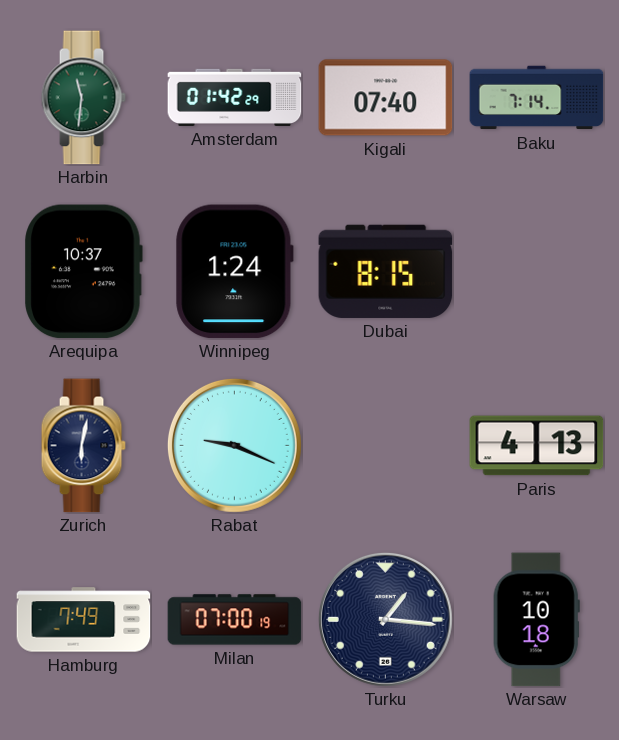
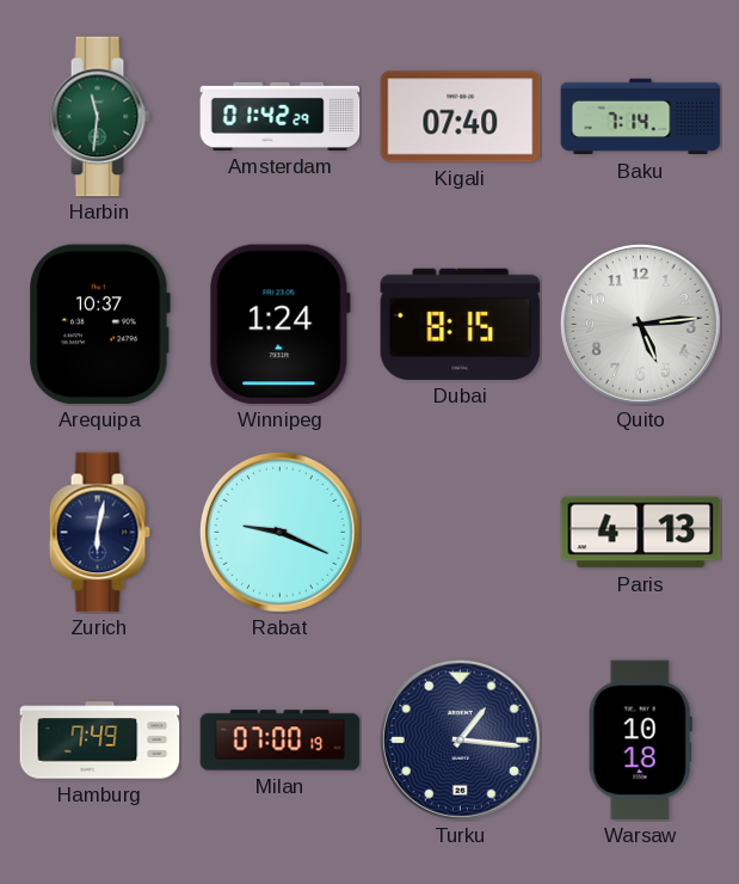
Quito: none -> 5:14 (640, 324)
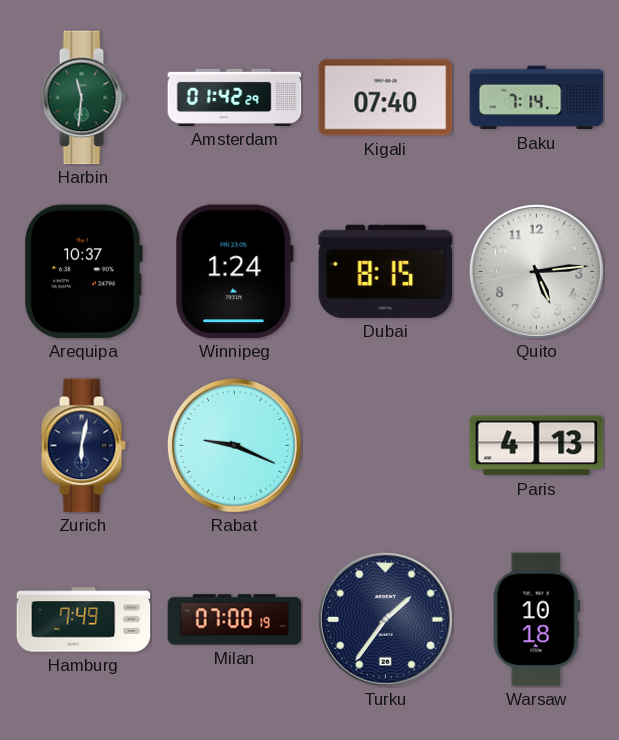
Turku: 1:16 -> 1:36 (385, 619)
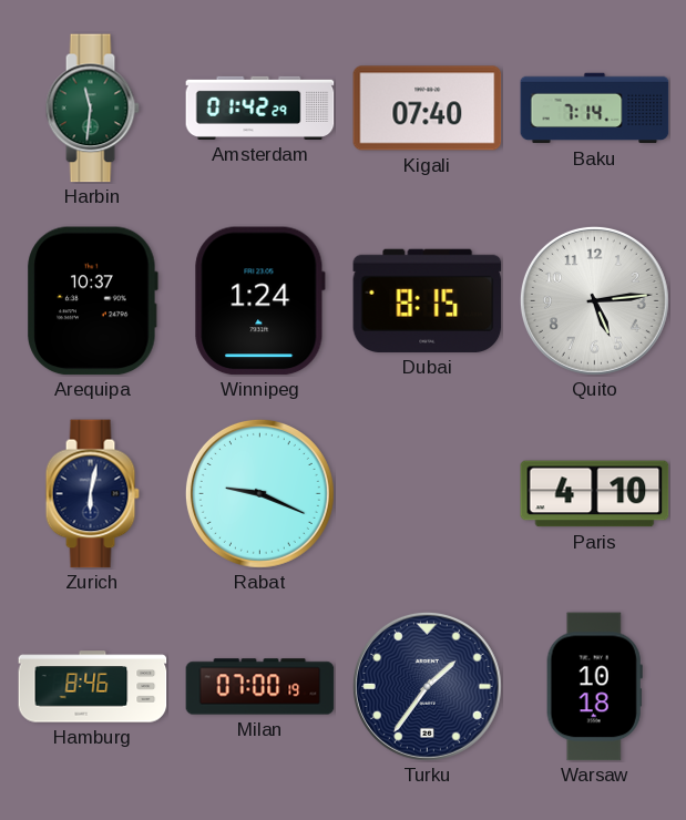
Paris: 4:13 -> 4:10 (595, 494)
Hamburg: 7:49 -> 8:46 (93, 687)
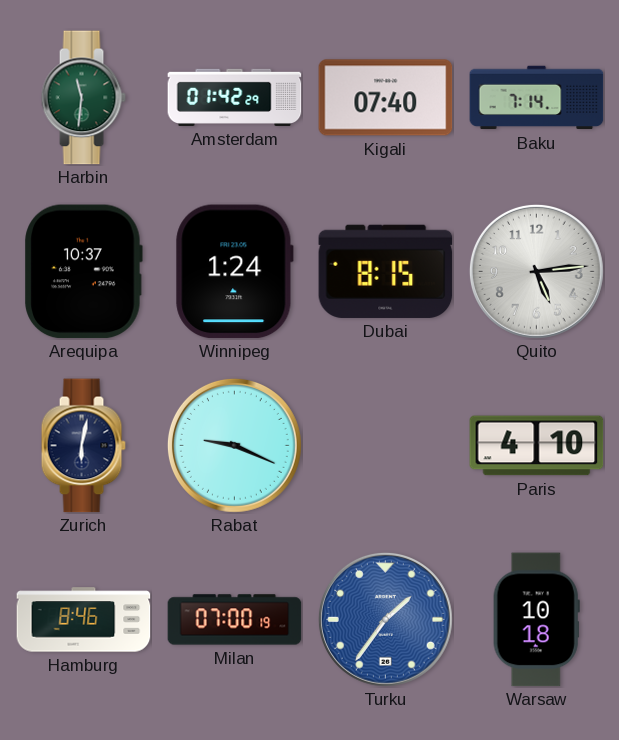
Turku dial: navy -> blue (385, 619)
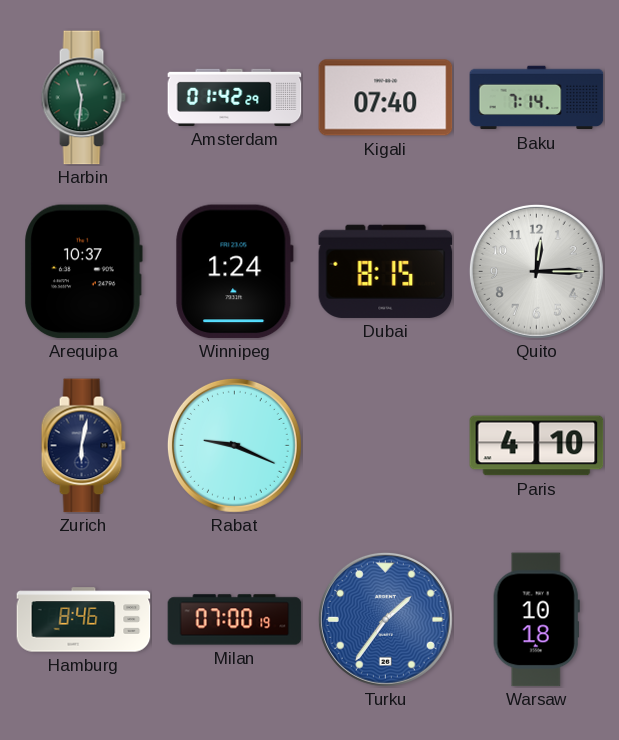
Quito: 5:14 -> 12:15 (536, 271)
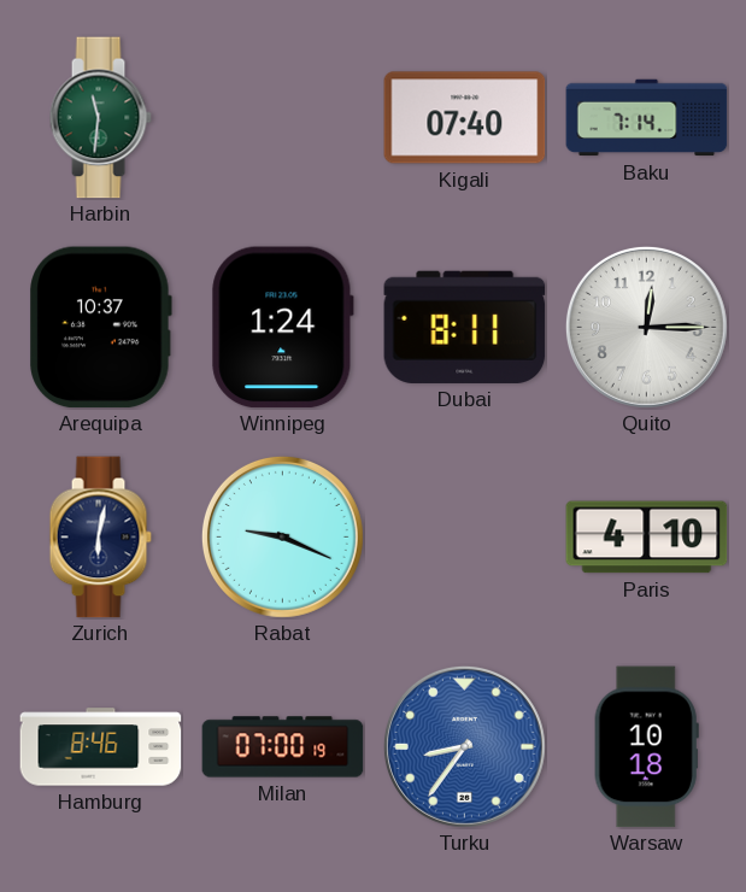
Amsterdam: 01:42 -> none (235, 97)
Dubai: 8:15 -> 8:11 (465, 327)
Turku: 1:36 -> 8:36 (464, 746)
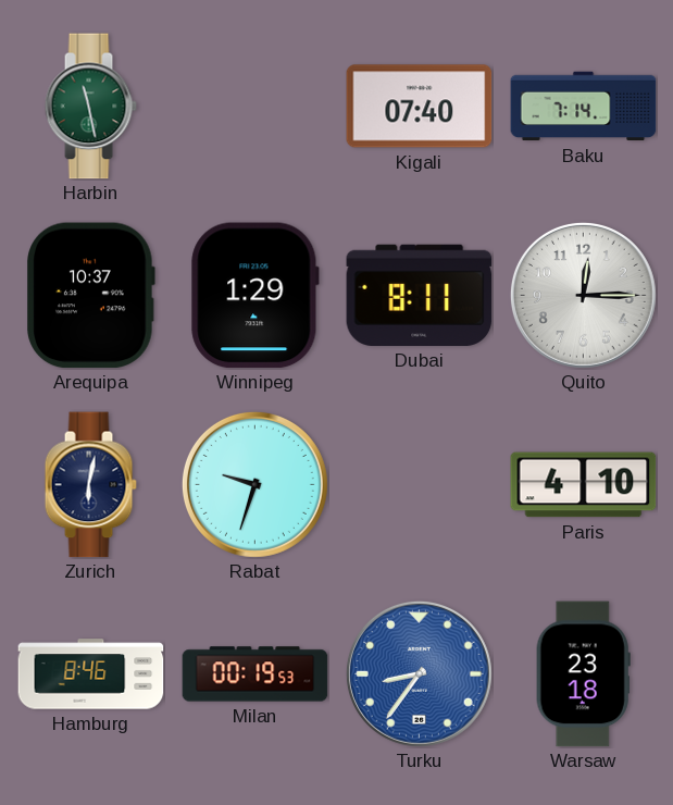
Harbin: 11:31 -> 11:28 (90, 107)
Winnipeg: 1:24 -> 1:29 (254, 296)
Rabat: 9:19 -> 9:33 (254, 484)
Milan: 07:00 -> 00:19 (256, 674)
Warsaw: 10:18 -> 23:18 (583, 674)
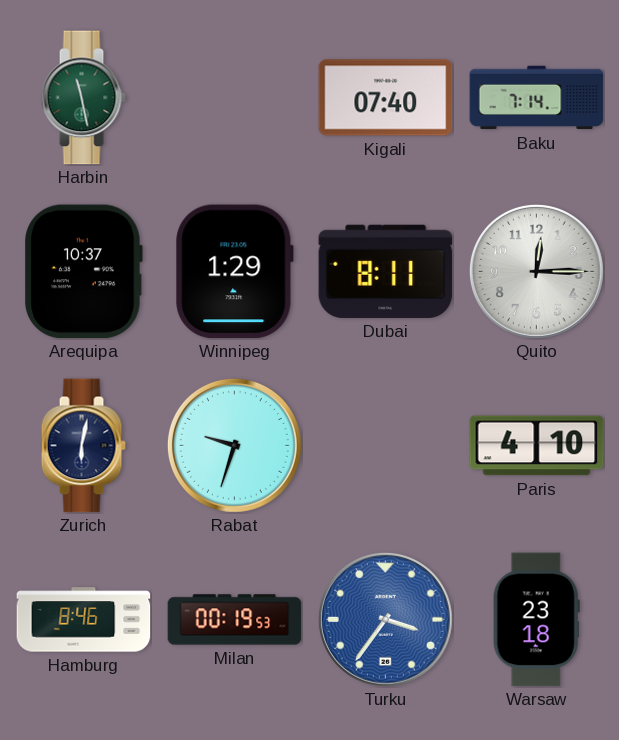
Turku: 8:36 -> 3:36 (385, 619)
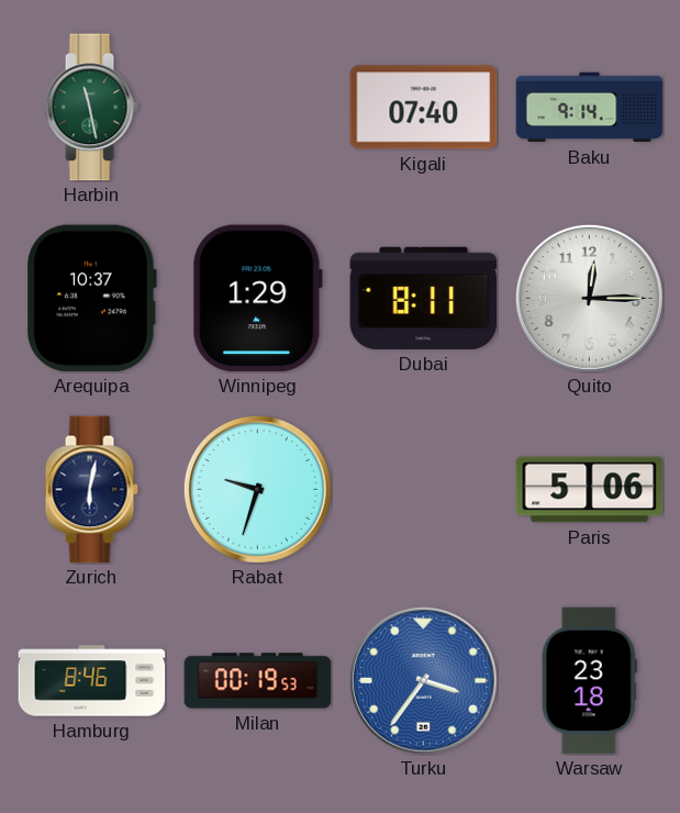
Baku: 7:14 -> 9:14 (590, 108)
Paris: 4:10 -> 5:06 (590, 490)
